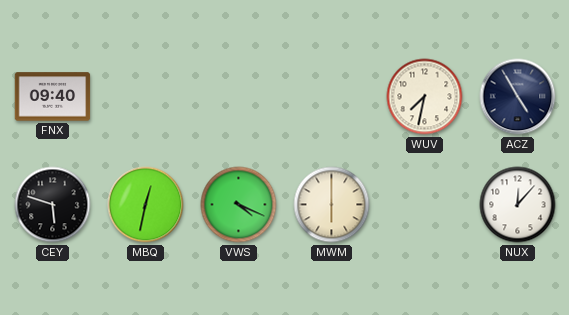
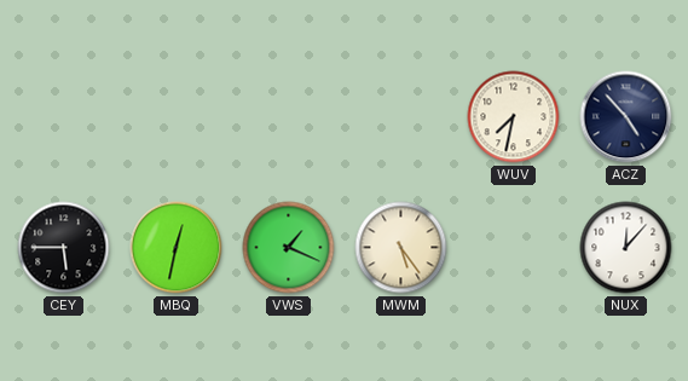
FNX: 09:40 -> none (53, 97)
ACZ: 4:55 -> 4:53 (626, 117)
CEY: 5:48 -> 5:45 (64, 248)
VWS: 4:19 -> 1:19 (289, 248)
MWM: 6:00 -> 5:24 (401, 248)
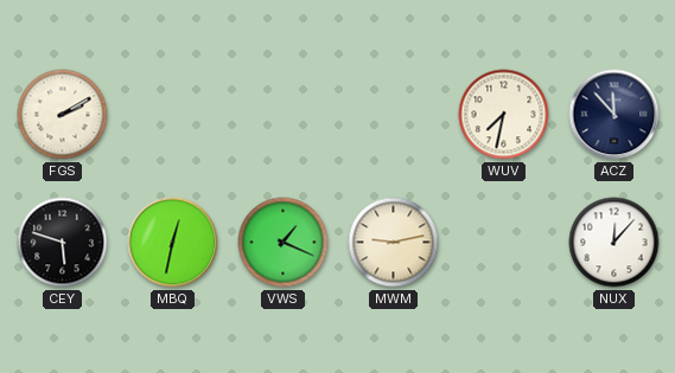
FGS: none -> 2:10 (63, 115)
ACZ: 4:53 -> 11:53 (614, 115)
CEY: 5:45 -> 5:48 (63, 243)
MWM: 5:24 -> 9:13 (394, 243)
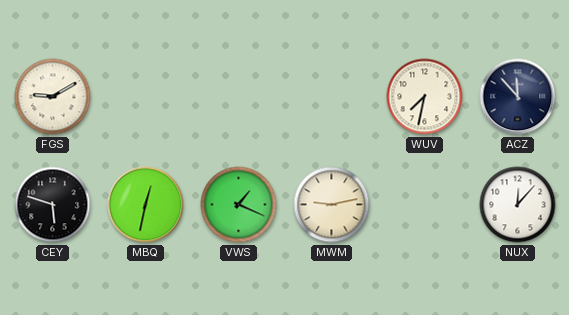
FGS: 2:10 -> 9:10 (53, 97)
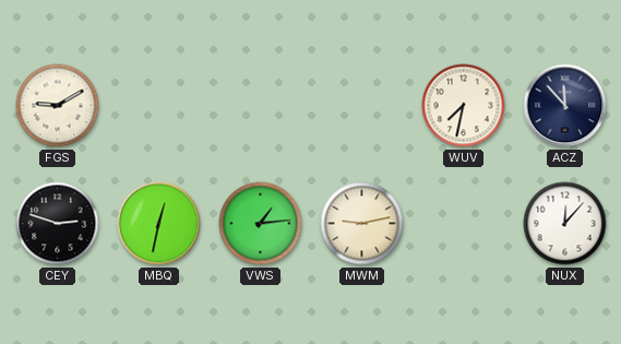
CEY: 5:48 -> 2:48 (58, 224)
VWS: 1:19 -> 1:14 (261, 224)
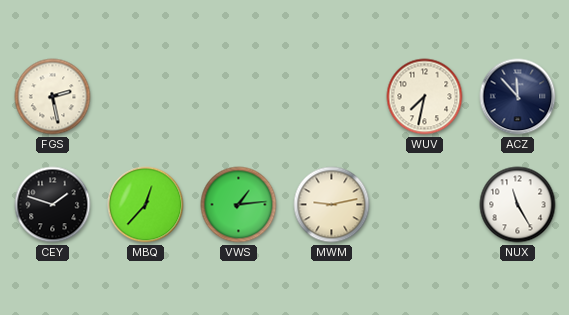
FGS: 9:10 -> 2:28 (53, 97)
CEY: 2:48 -> 1:48 (53, 205)
MBQ: 12:32 -> 12:37 (146, 205)
NUX: 12:07 -> 11:25 (518, 205)
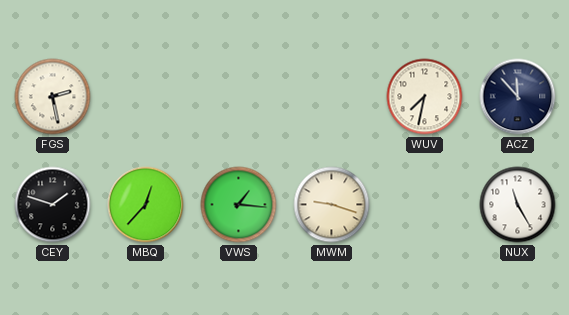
VWS: 1:14 -> 1:16 (239, 205)
MWM: 9:13 -> 9:18 (332, 205)
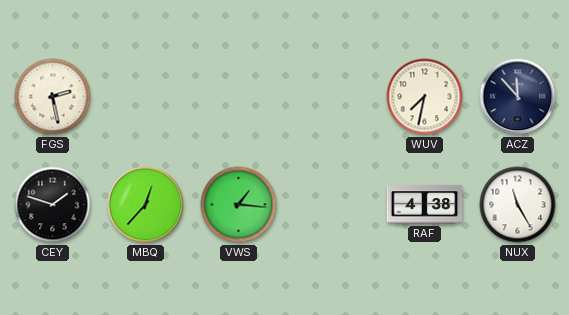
MWM: 9:18 -> none (332, 205)
RAF: none -> 4:38 (425, 205)
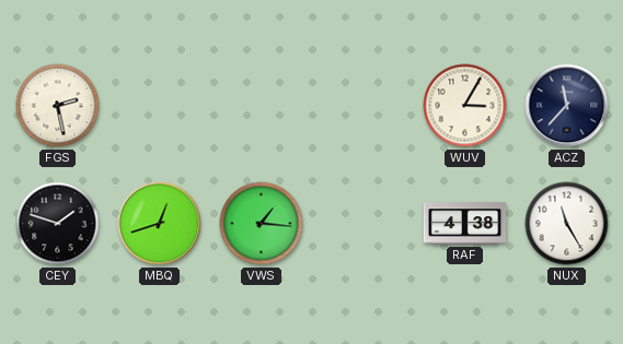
WUV: 7:32 -> 3:05 (465, 106)
ACZ: 11:53 -> 11:37 (567, 106)
MBQ: 12:37 -> 12:42 (160, 224)
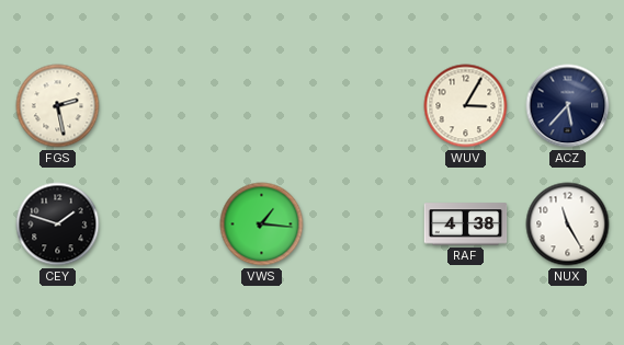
ACZ: 11:37 -> 5:37 (568, 106)
MBQ: 12:42 -> none (160, 224)
